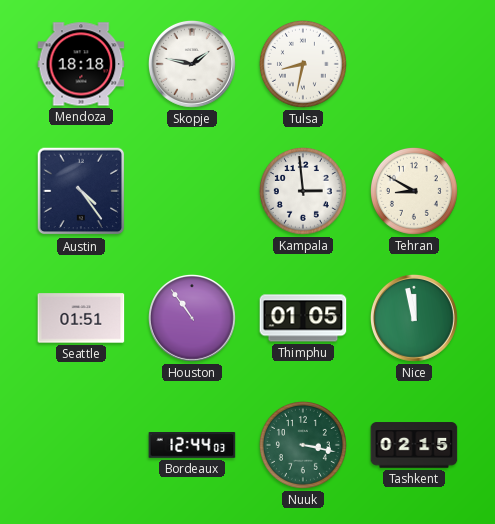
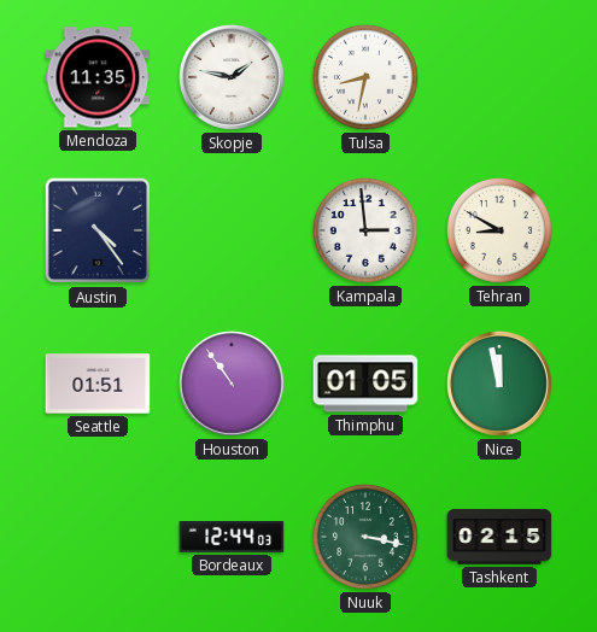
Mendoza: 18:18 -> 11:35 (98, 77)
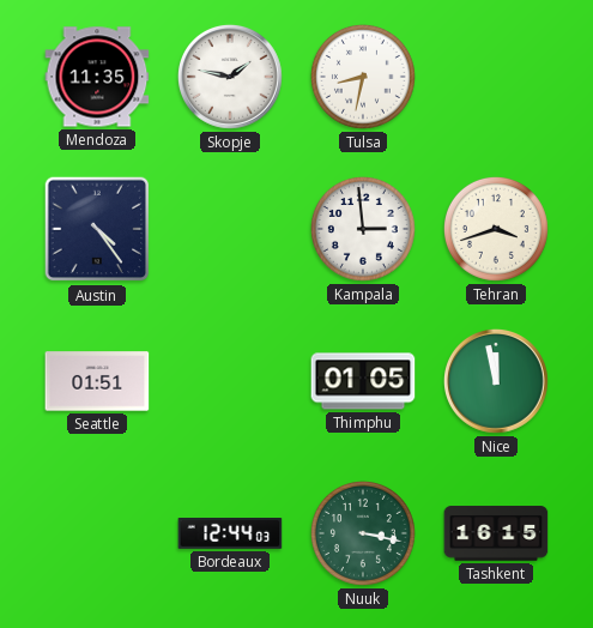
Tehran: 8:50 -> 3:42 (496, 229)
Houston: 10:54 -> none (232, 384)
Tashkent: 02:15 -> 16:15 (496, 533)
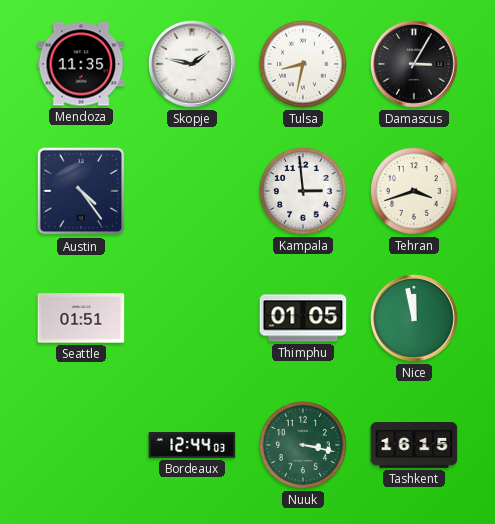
Damascus: none -> 3:05 (414, 64)
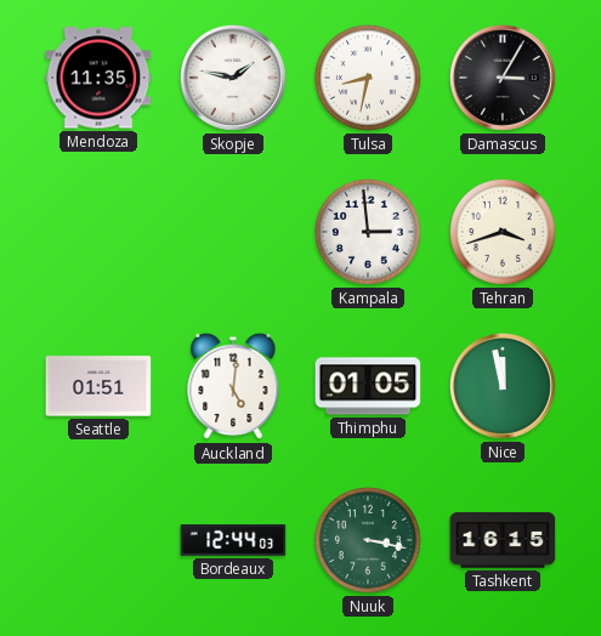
Austin: 4:24 -> none (81, 191)
Auckland: none -> 5:01 (233, 386)
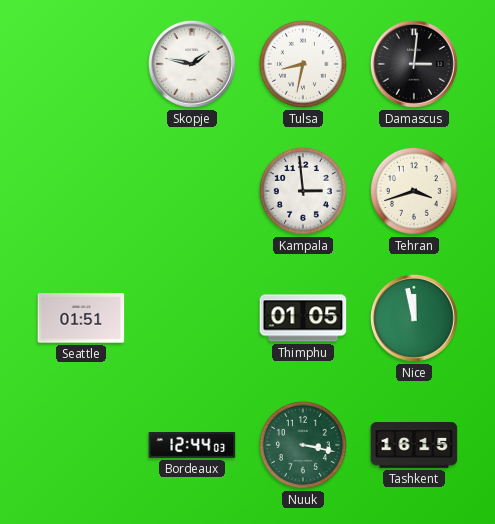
Mendoza: 11:35 -> none (98, 78)
Damascus: 3:05 -> 3:01 (414, 64)
Auckland: 5:01 -> none (233, 386)
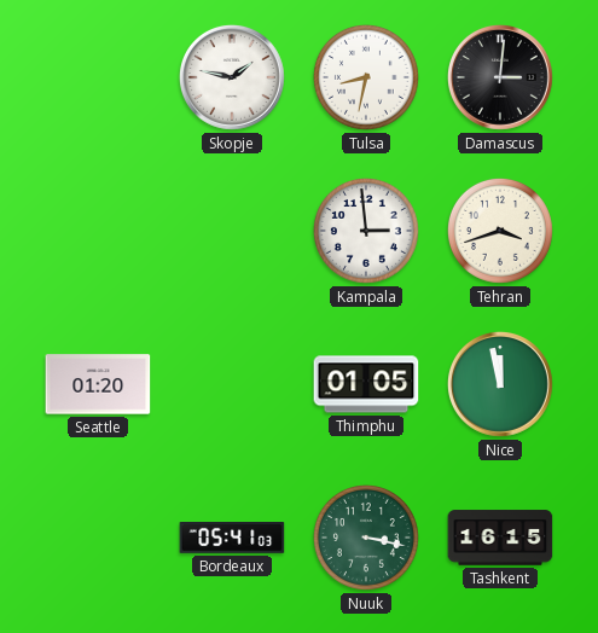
Seattle: 01:51 -> 01:20 (98, 384)
Bordeaux: 12:44 -> 05:41 (232, 538)
